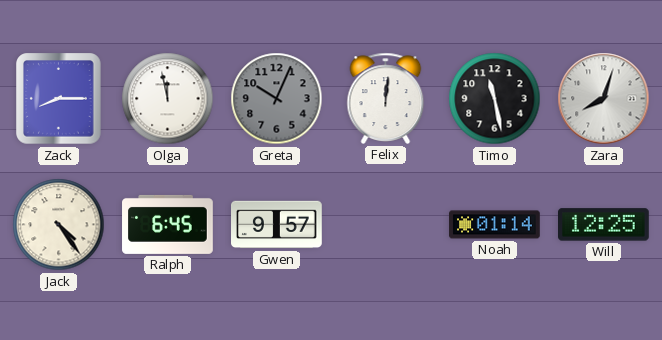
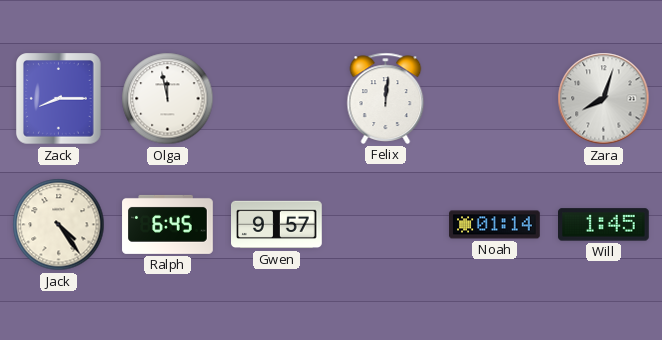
Greta: 10:04 -> none (277, 99)
Timo: 11:28 -> none (495, 99)
Will: 12:25 -> 1:45 (604, 225)
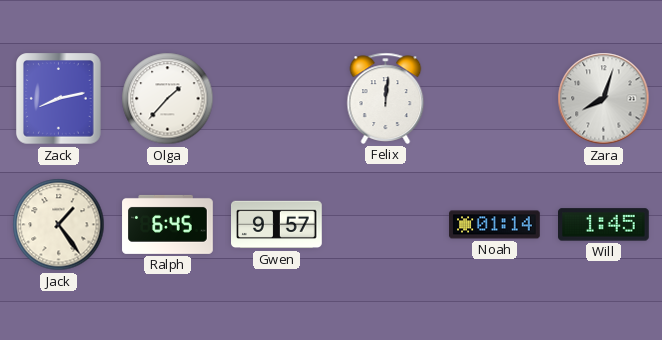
Zack: 8:15 -> 8:13 (59, 99)
Olga: 11:58 -> 1:37 (168, 99)
Jack: 4:24 -> 1:24 (59, 225)
